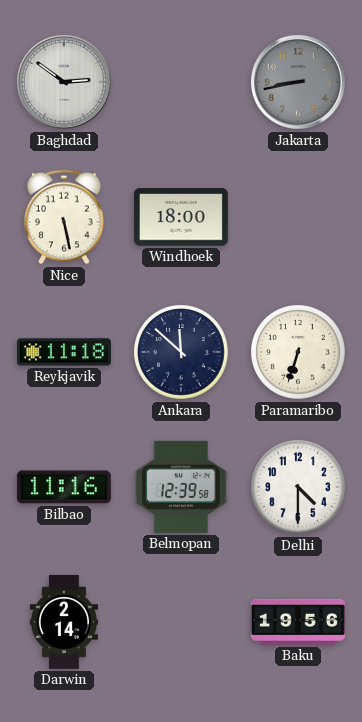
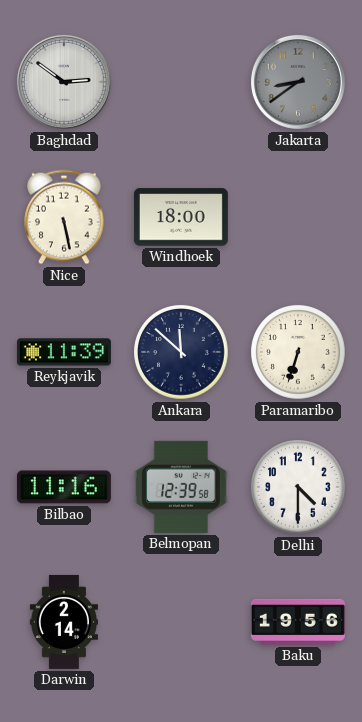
Jakarta: 8:43 -> 8:39 (298, 82)
Reykjavik: 11:18 -> 11:39 (64, 352)
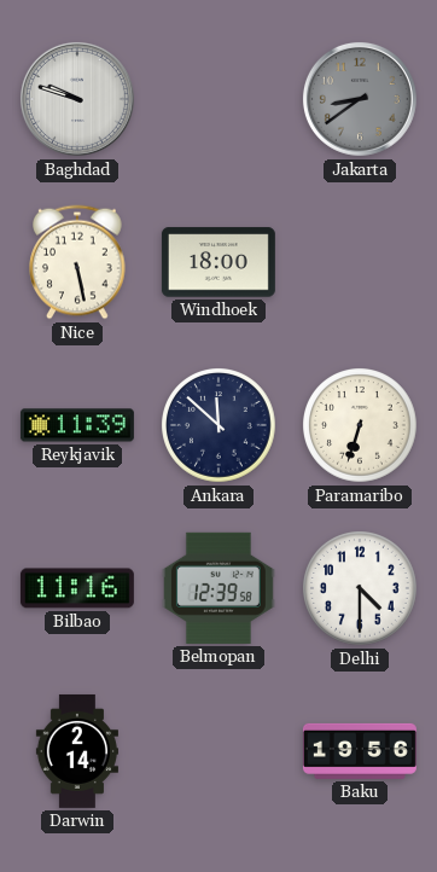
Baghdad: 2:51 -> 9:48 (77, 99)
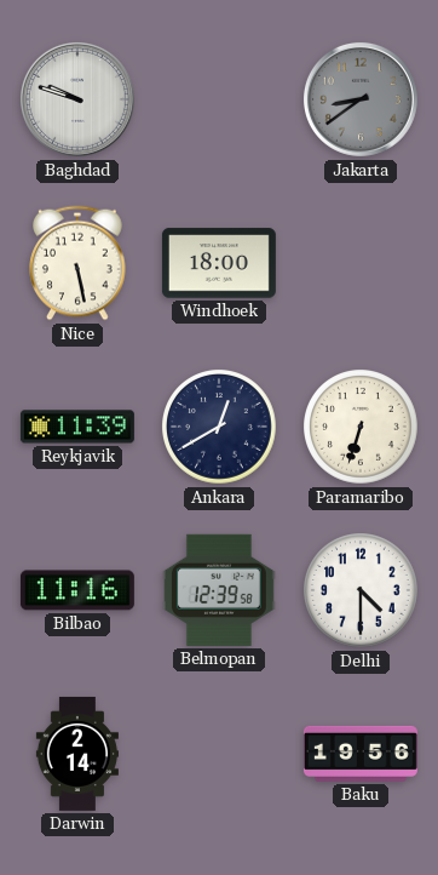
Ankara: 11:52 -> 12:40 (220, 428)
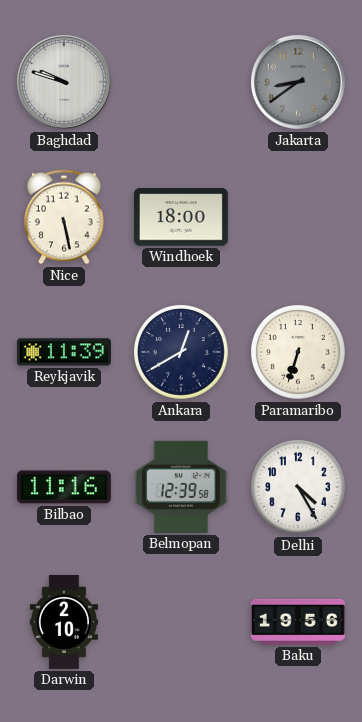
Delhi: 4:30 -> 4:25 (299, 488)
Darwin: 2:14 -> 2:10 (64, 622)
